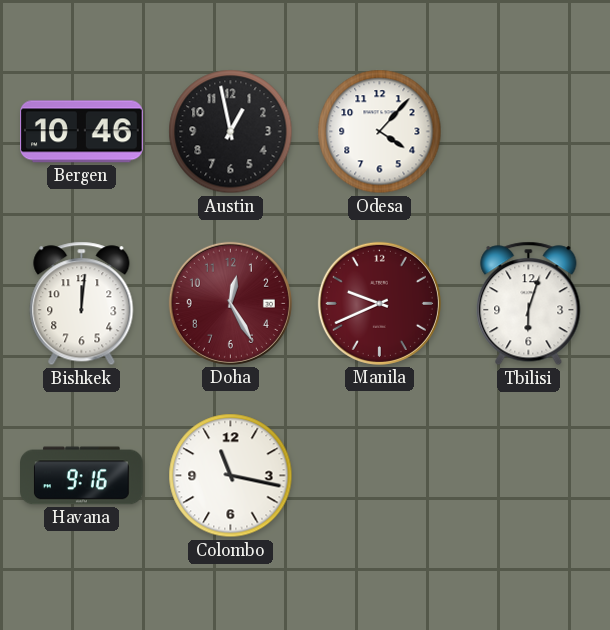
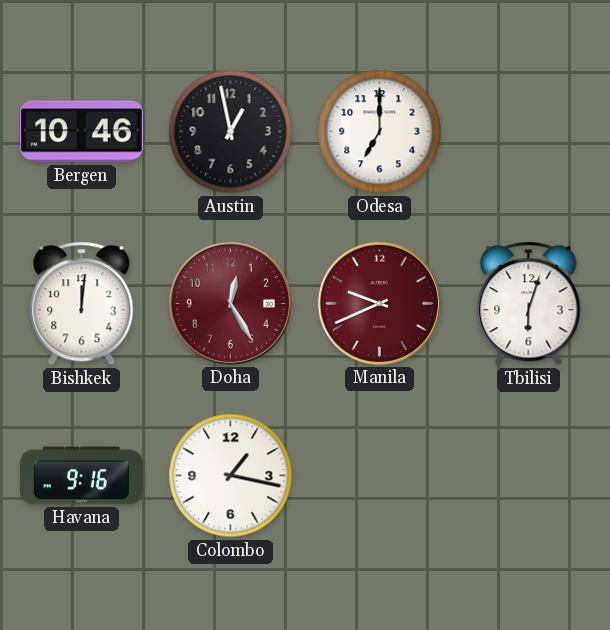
Odesa: 4:07 -> 7:00 (380, 132)
Colombo: 11:17 -> 1:17 (231, 476)
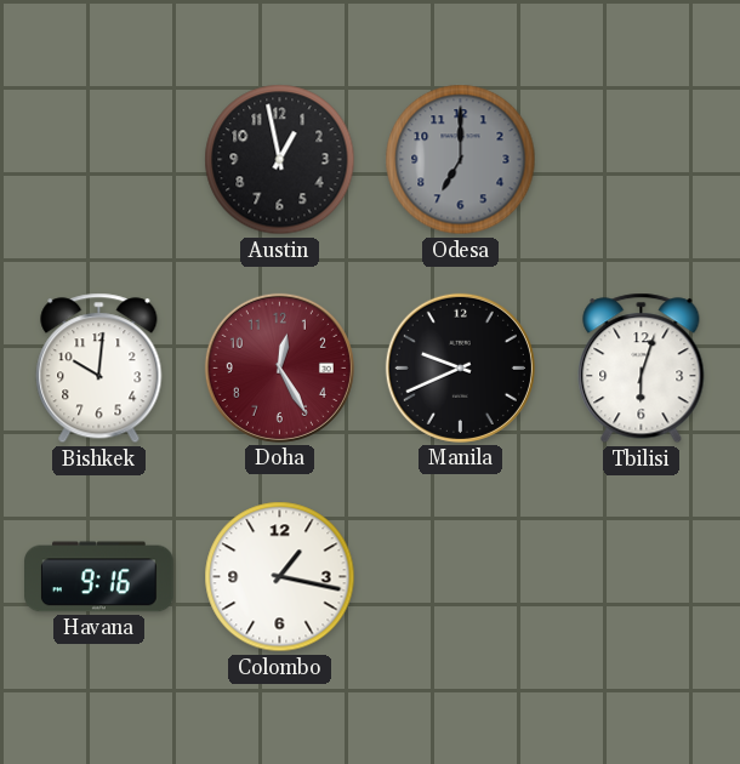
Bergen: 10:46 -> none (82, 132)
Odesa dial: white -> grey (461, 160)
Bishkek: 12:01 -> 10:01 (99, 369)
Manila dial: burgundy -> black (460, 367)
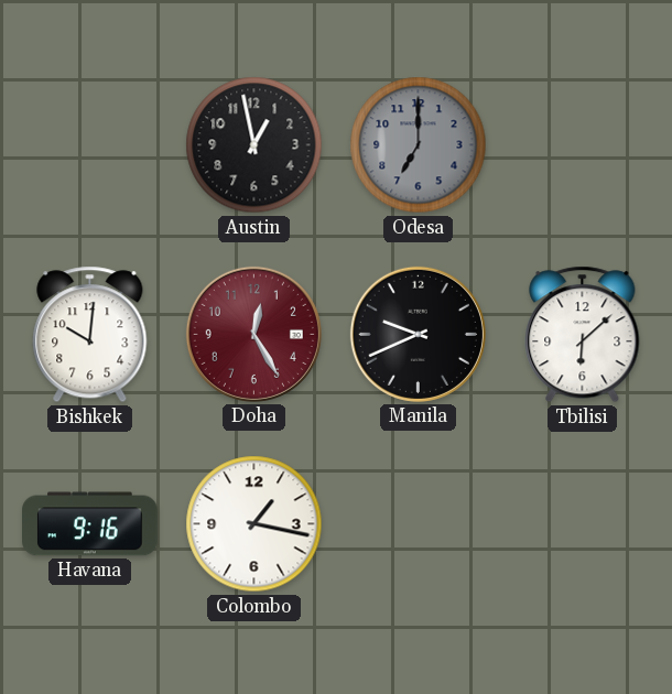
Tbilisi: 6:03 -> 6:08 (583, 335)
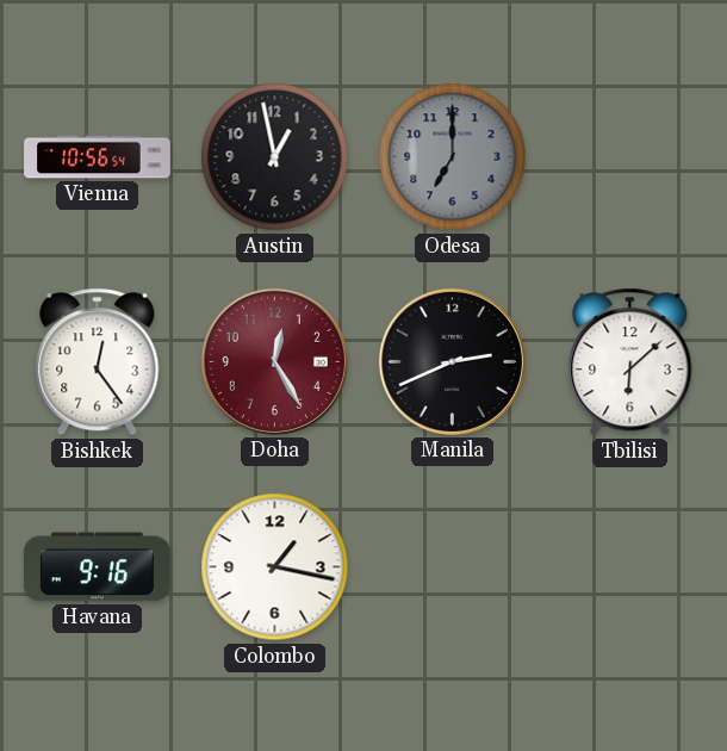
Vienna: none -> 10:56 (98, 157)
Bishkek: 10:01 -> 12:24 (98, 362)
Manila: 9:41 -> 2:41 (452, 361)
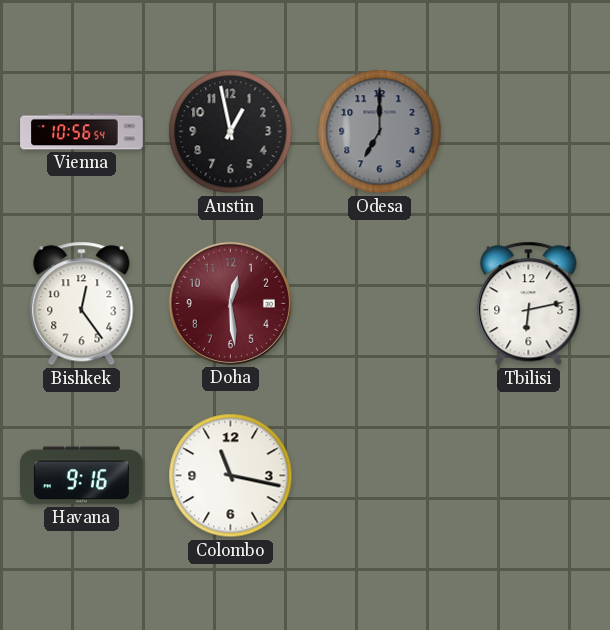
Doha: 12:25 -> 12:29 (230, 303)
Manila: 2:41 -> none (452, 361)
Tbilisi: 6:08 -> 6:13 (529, 304)
Colombo: 1:17 -> 11:17 (231, 476)
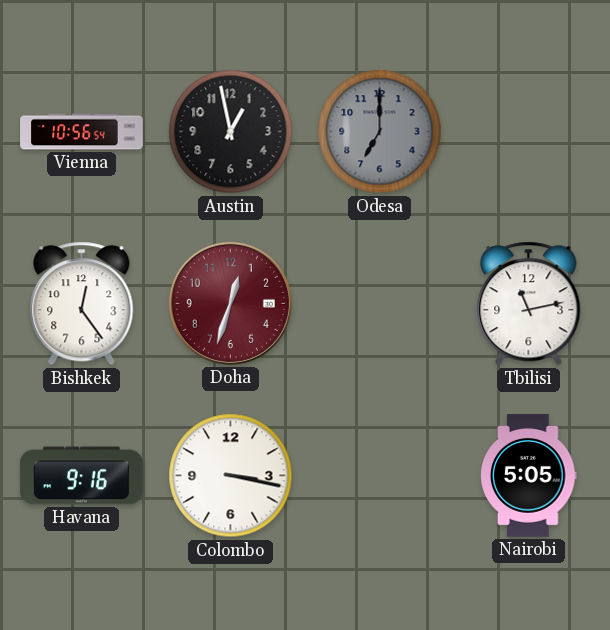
Doha: 12:29 -> 12:33 (230, 303)
Tbilisi: 6:13 -> 11:13 (529, 304)
Colombo: 11:17 -> 3:17 (231, 476)
Nairobi: none -> 5:05 (529, 476)
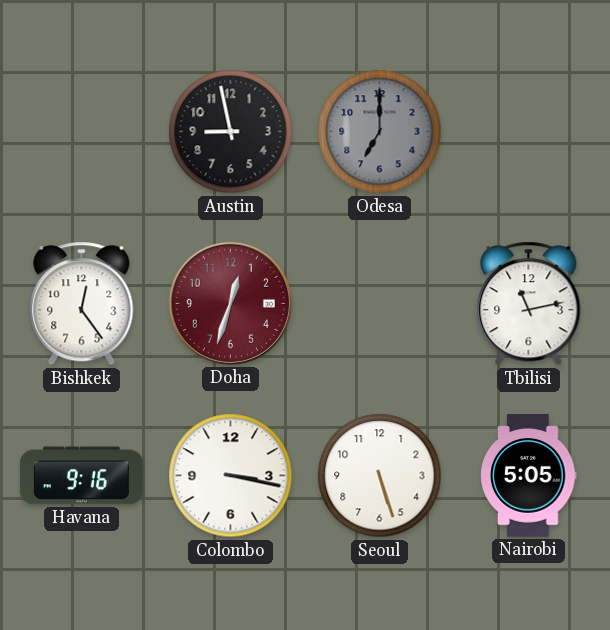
Vienna: 10:56 -> none (82, 132)
Austin: 12:58 -> 8:58 (231, 132)
Seoul: none -> 5:27 (380, 476)
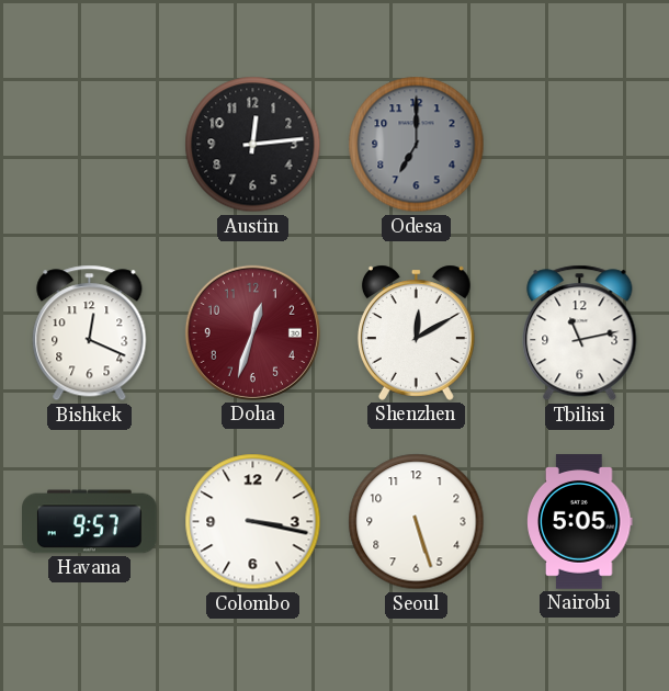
Austin: 8:58 -> 12:14 (253, 145)
Bishkek: 12:24 -> 12:19 (90, 333)
Shenzhen: none -> 12:10 (416, 332)
Havana: 9:16 -> 9:57 (90, 522)
